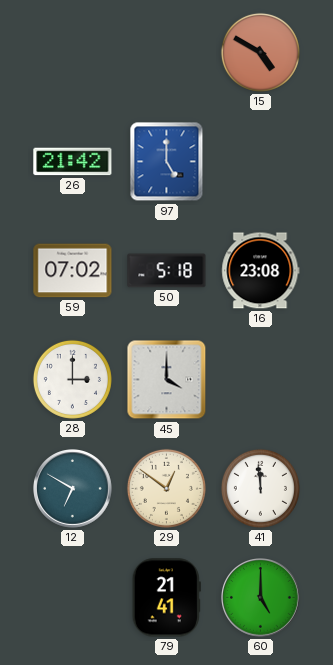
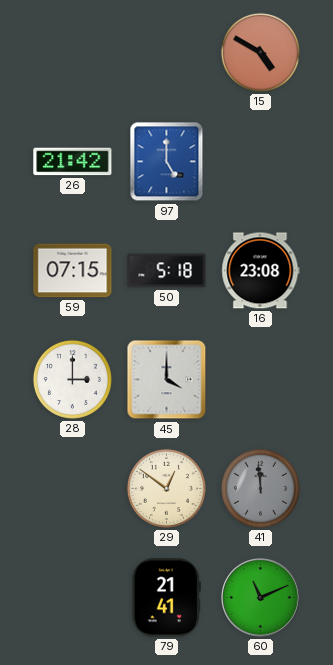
59: 07:02 -> 07:15 (73, 271)
12: 6:50 -> none (73, 489)
41 dial: white -> grey (260, 488)
60: 5:00 -> 11:11 (261, 598)
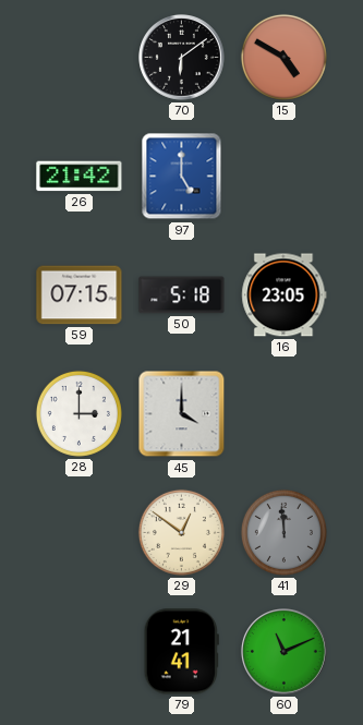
70: none -> 6:09 (182, 58)
16: 23:08 -> 23:05 (285, 295)
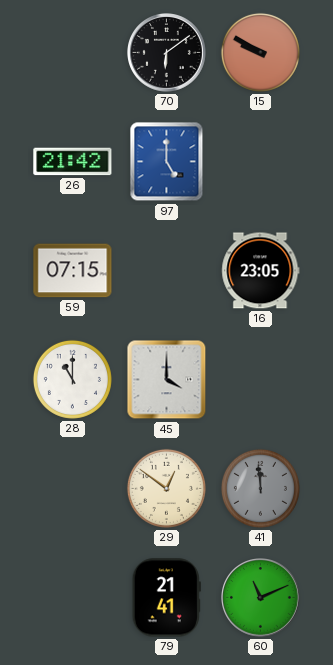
15: 4:50 -> 9:50 (260, 52)
50: 5:18 -> none (182, 295)
28: 3:00 -> 11:00 (72, 379)
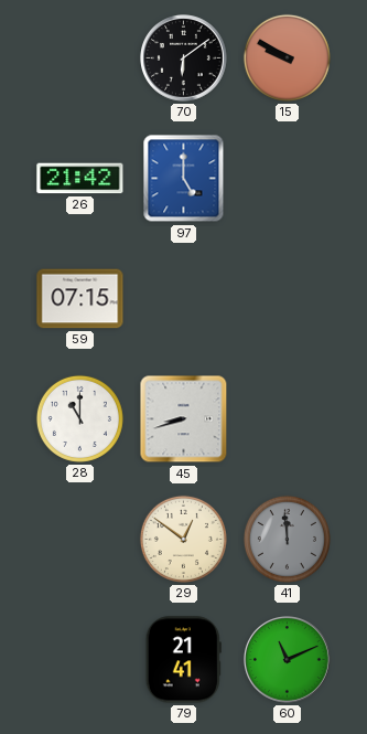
16: 23:05 -> none (261, 271)
45: 4:00 -> 8:42 (184, 419)
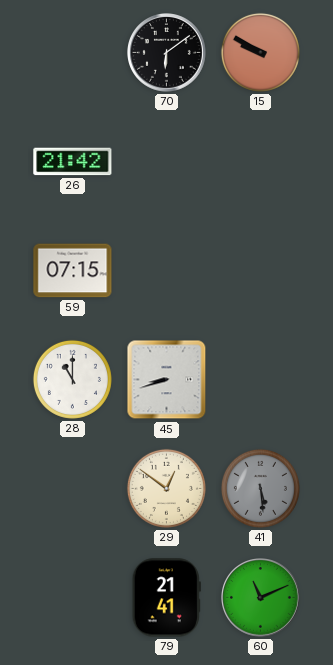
97: 5:00 -> none (184, 179)
41: 11:59 -> 5:29 (260, 488)
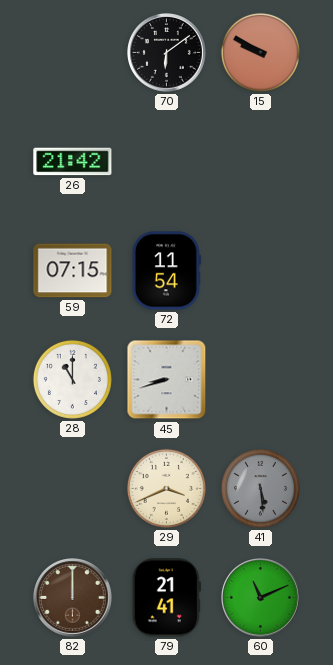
72: none -> 11:54 (166, 271)
29: 12:51 -> 3:41 (166, 488)
82: none -> 12:00 (73, 598)
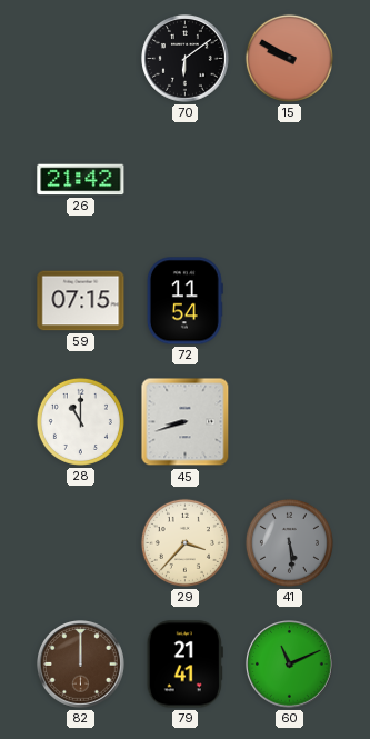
29: 3:41 -> 3:37 (184, 542)
